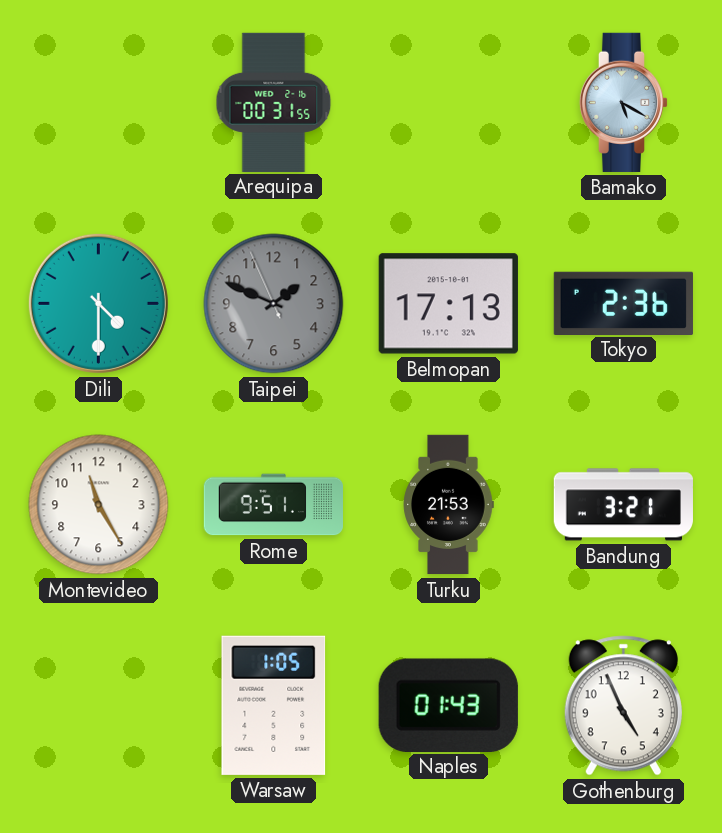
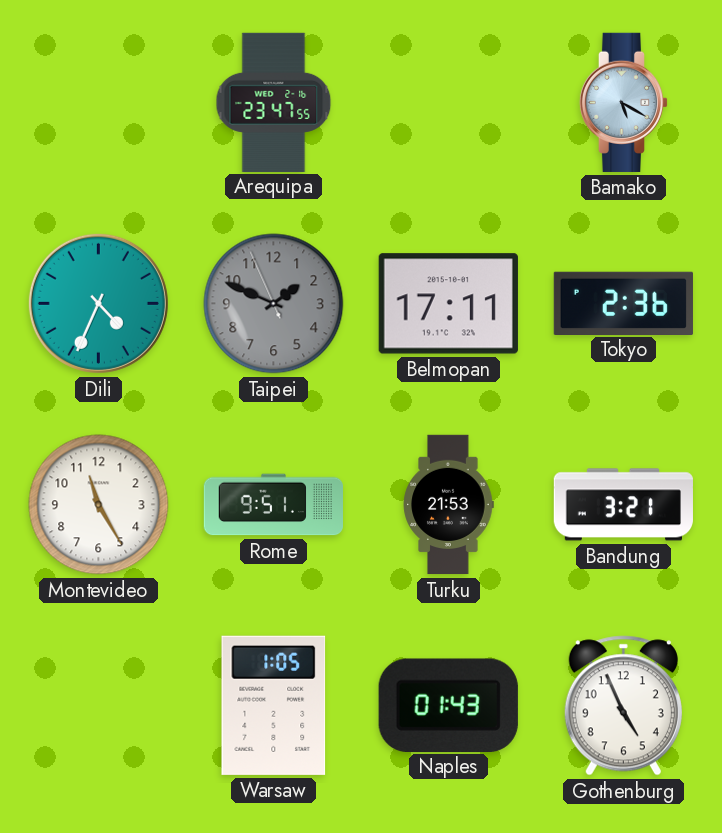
Arequipa: 00:31 -> 23:47 (274, 102)
Dili: 4:30 -> 4:34 (98, 303)
Belmopan: 17:13 -> 17:11 (448, 304)
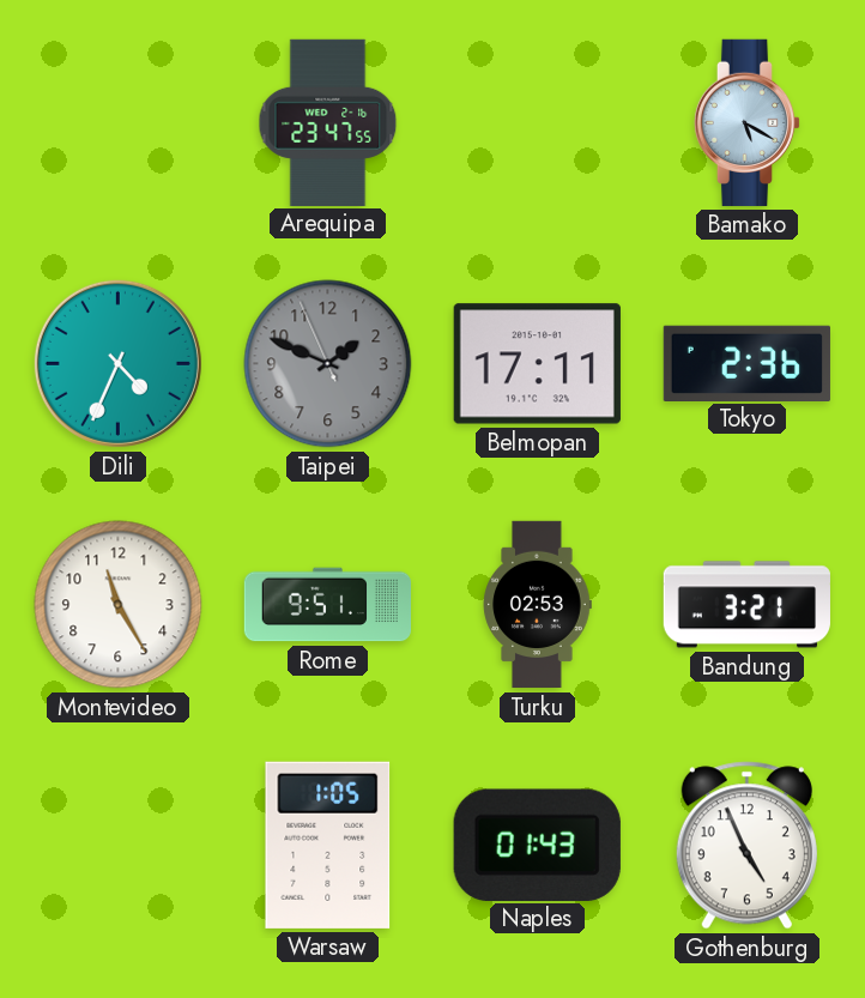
Turku: 21:53 -> 02:53 (537, 605)
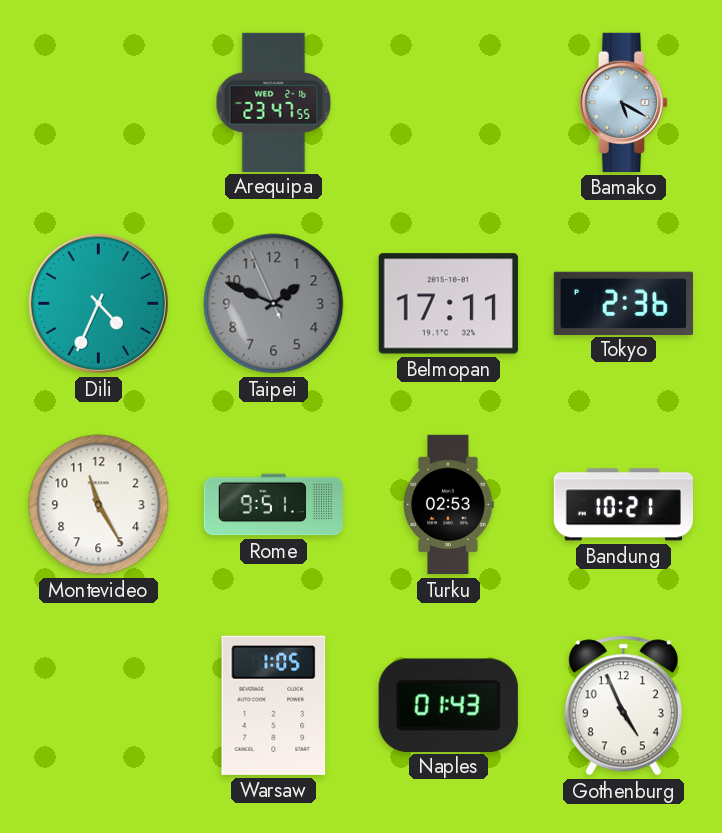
Bandung: 3:21 -> 10:21 (623, 505)
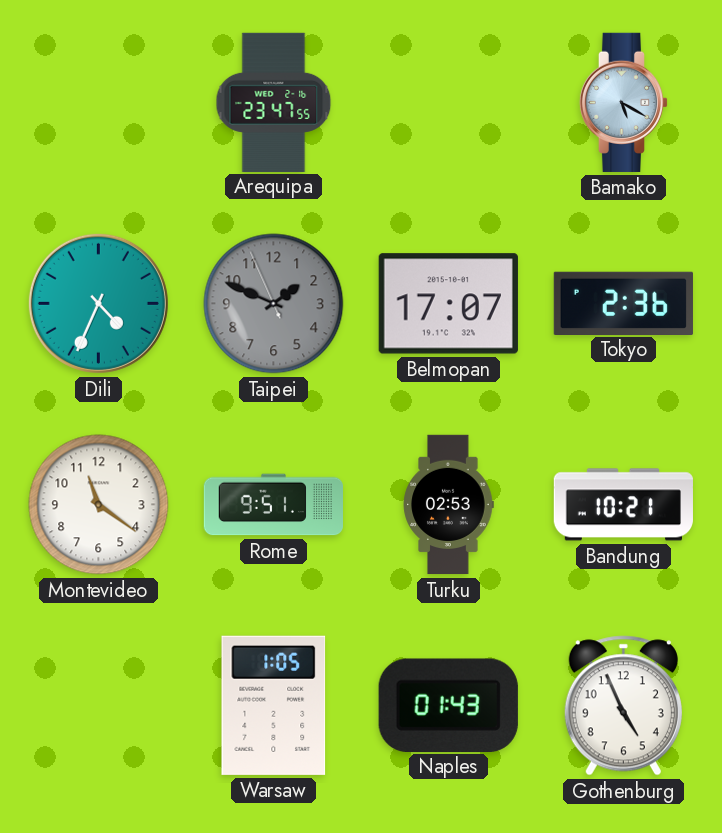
Belmopan: 17:11 -> 17:07 (448, 304)
Montevideo: 11:25 -> 11:21 (99, 505)
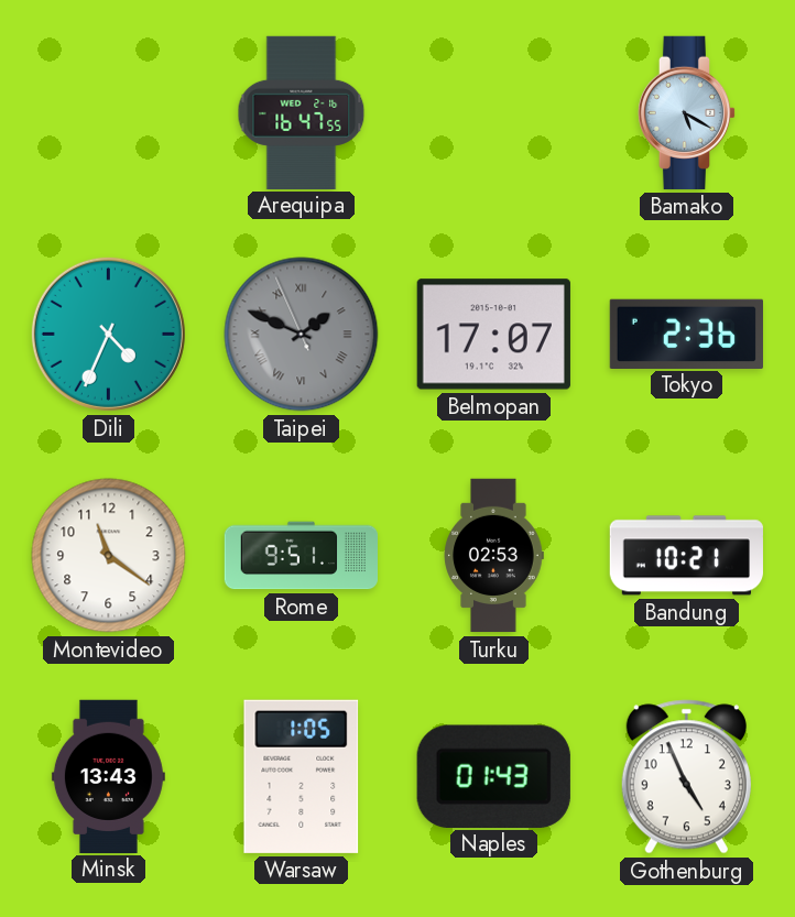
Arequipa: 23:47 -> 16:47 (302, 112)
Taipei numerals: Arabic -> Roman (302, 335)
Minsk: none -> 13:43 (108, 776)
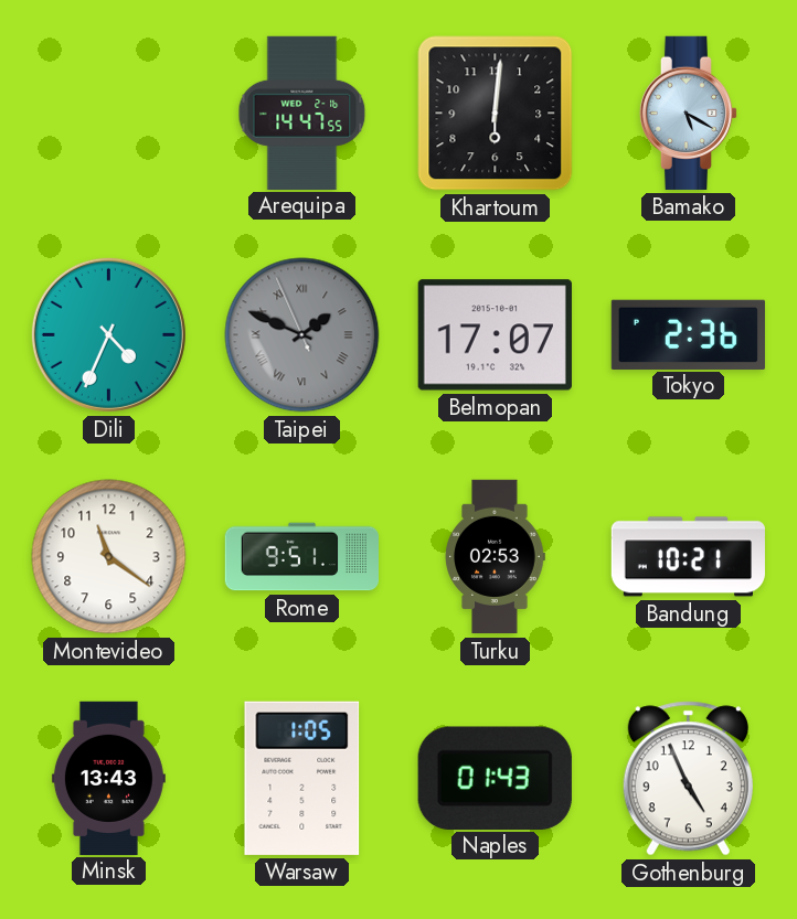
Arequipa: 16:47 -> 14:47 (302, 113)
Khartoum: none -> 6:01 (496, 114)
